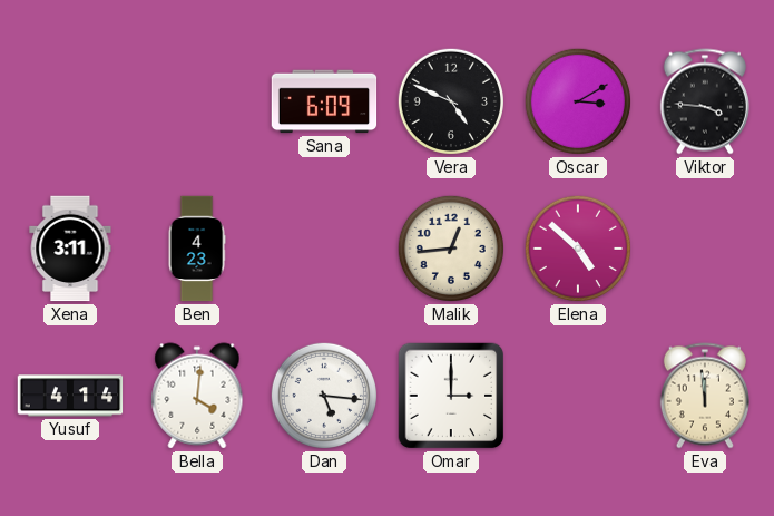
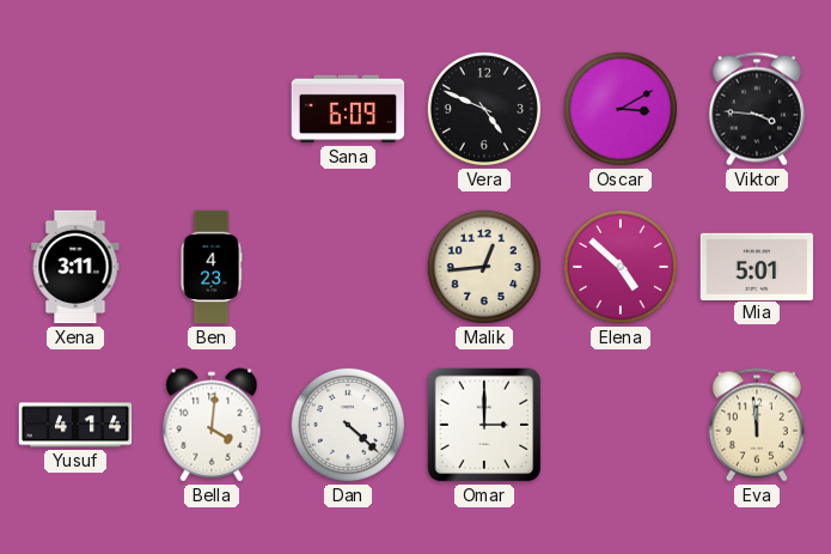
Mia: none -> 5:01 (757, 266)
Dan: 5:16 -> 4:22 (348, 425)
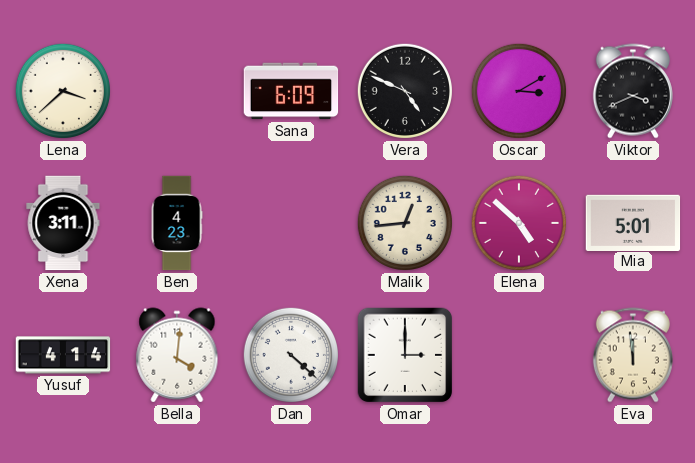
Lena: none -> 3:38 (63, 91)
Viktor: 3:46 -> 3:41 (633, 91)
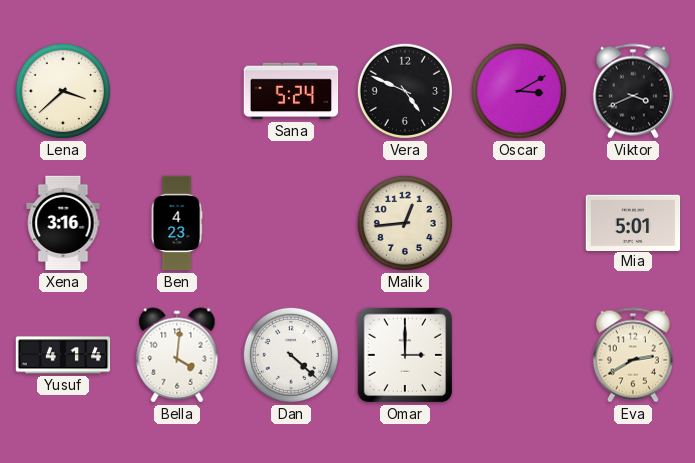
Sana: 6:09 -> 5:24 (291, 91)
Xena: 3:11 -> 3:16 (63, 223)
Elena: 4:52 -> none (519, 223)
Eva: 11:59 -> 2:40 (633, 355)
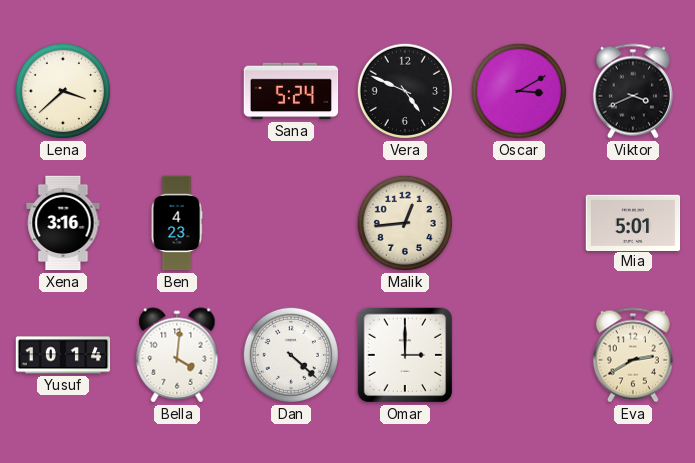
Yusuf: 4:14 -> 10:14 (63, 355)
